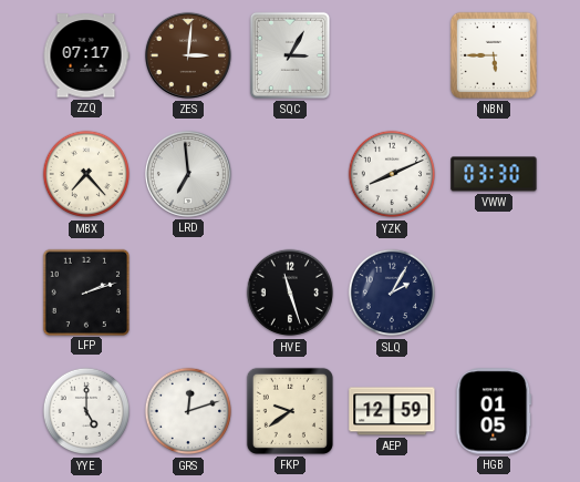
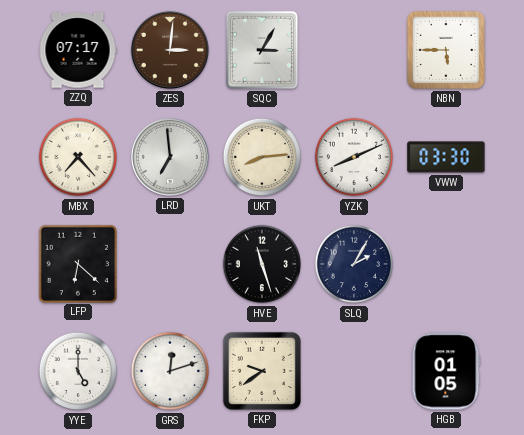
UKT: none -> 8:14 (262, 157)
LFP: 2:12 -> 6:22 (77, 263)
AEP: 12:59 -> none (392, 411)
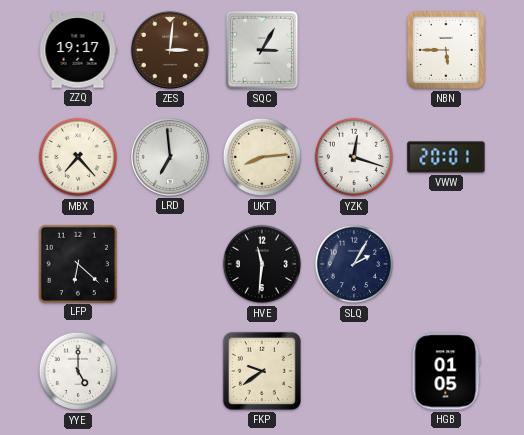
ZZQ: 07:17 -> 19:17 (78, 50)
YZK: 8:11 -> 12:18 (354, 157)
VWW: 03:30 -> 20:01 (446, 157)
HVE: 11:27 -> 11:31 (262, 264)
GRS: 12:12 -> none (170, 371)
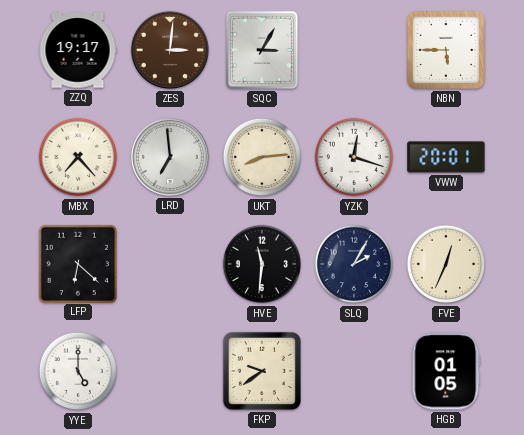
FVE: none -> 12:34 (446, 264)
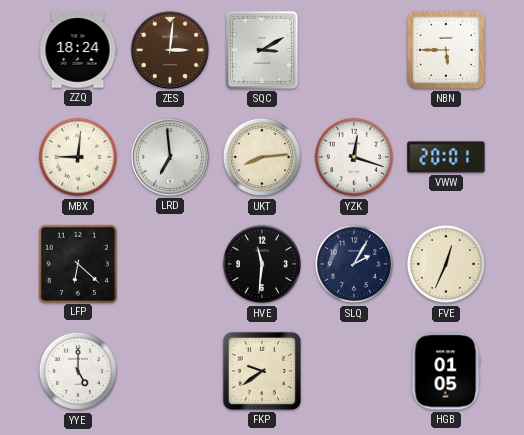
ZZQ: 19:17 -> 18:24 (78, 50)
SQC: 3:05 -> 3:10 (262, 50)
MBX: 7:23 -> 9:01 (78, 157)
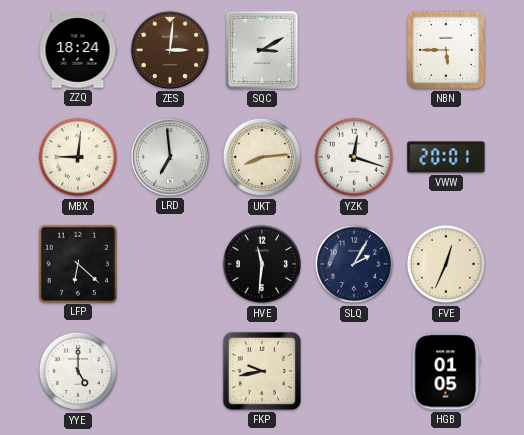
FKP: 9:39 -> 9:43 (262, 371)
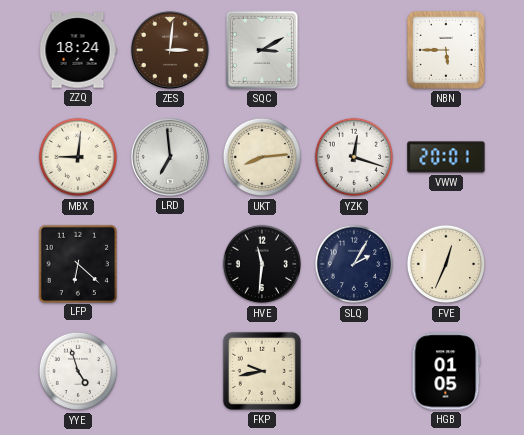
YYE: 5:00 -> 4:57 (78, 371)
